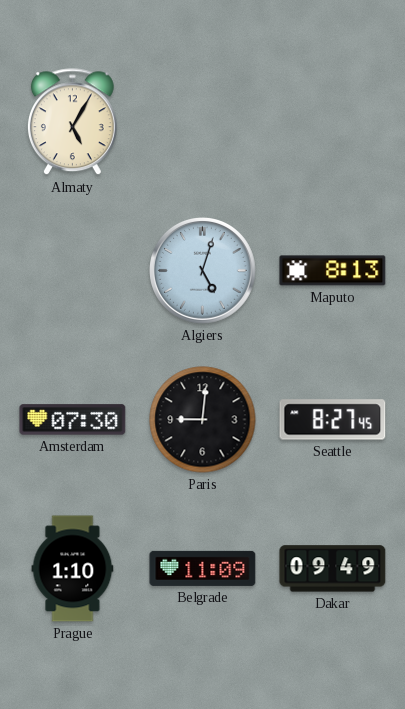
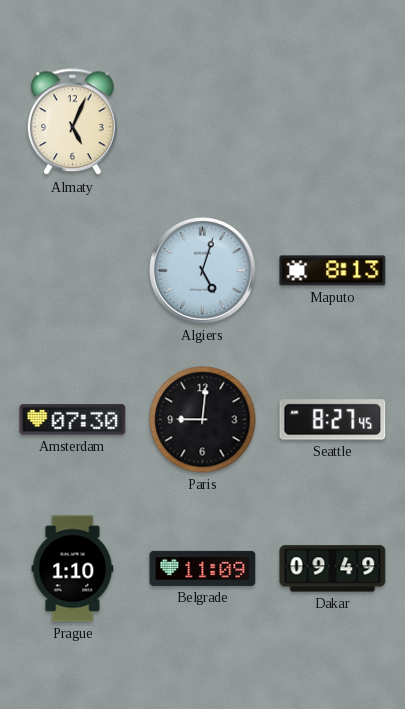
Almaty: 5:05 -> 5:04 (72, 122)
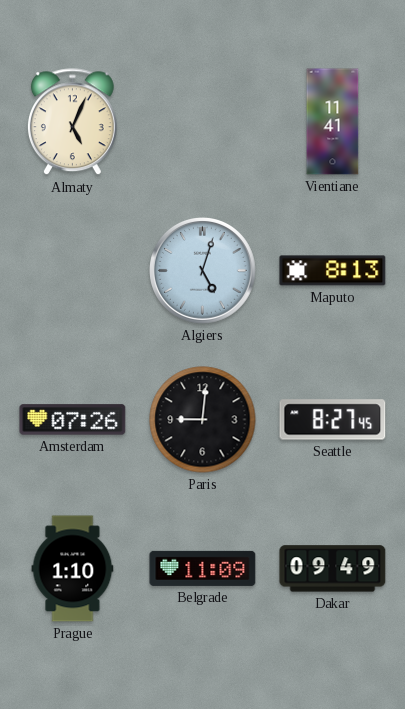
Vientiane: none -> 11:41 (333, 122)
Amsterdam: 07:30 -> 07:26 (73, 420)
